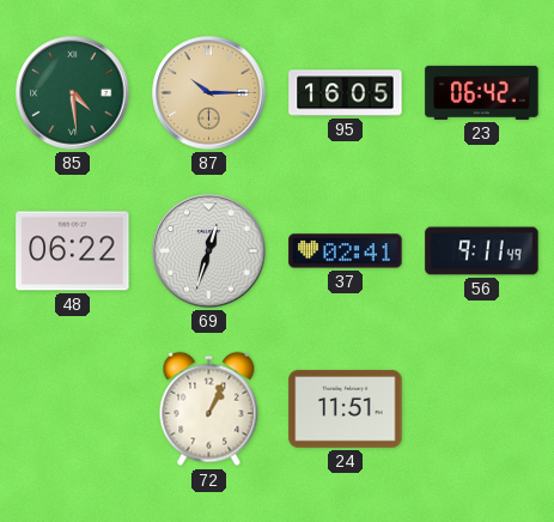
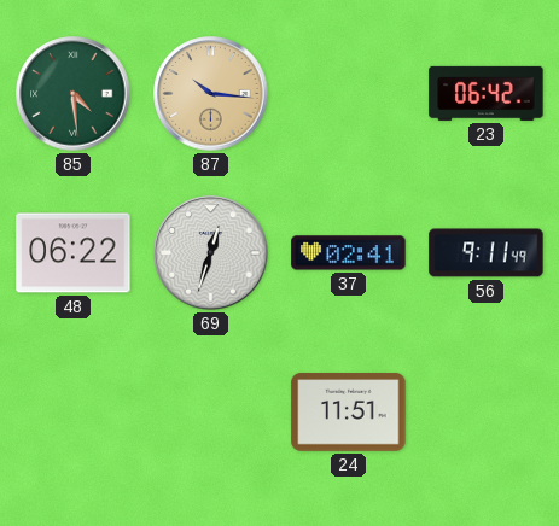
87: 10:15 -> 10:16 (211, 94)
95: 16:05 -> none (346, 93)
72: 1:04 -> none (209, 409)
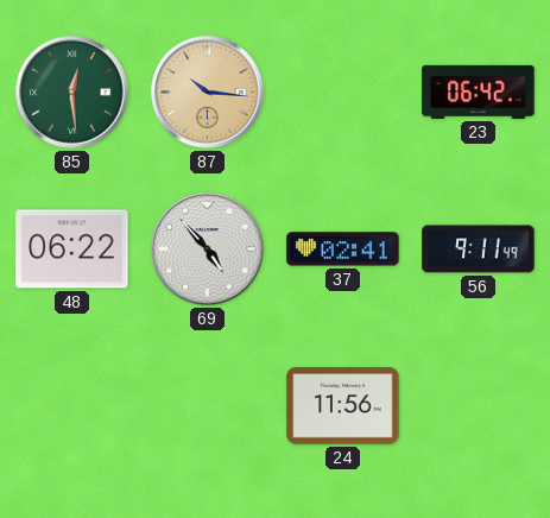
85: 4:29 -> 12:29 (72, 93)
69: 12:33 -> 4:53 (208, 249)
24: 11:51 -> 11:56 (343, 406)
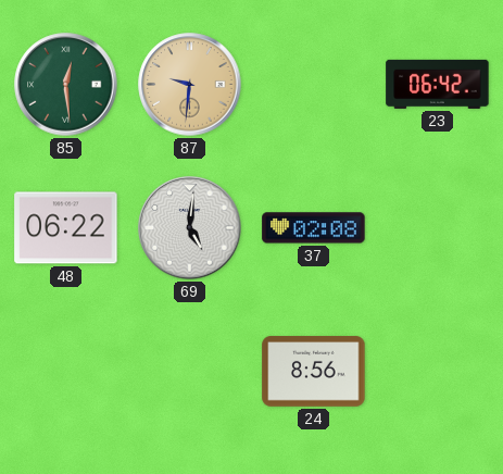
87: 10:16 -> 9:31 (190, 85)
69: 4:53 -> 5:01 (190, 228)
37: 02:41 -> 02:08 (314, 228)
56: 9:11 -> none (479, 249)
24: 11:56 -> 8:56 (314, 372)
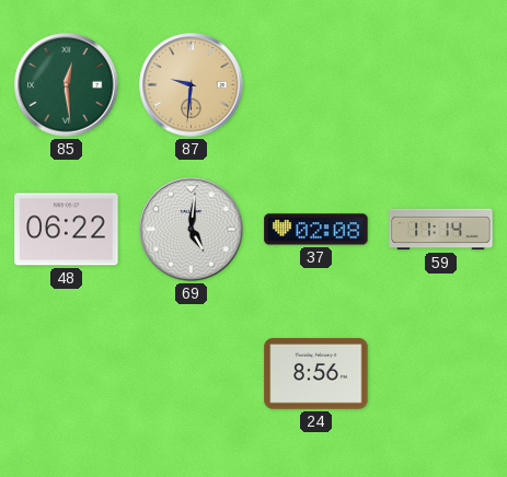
23: 06:42 -> none (438, 84)
59: none -> 11:14 (441, 230)
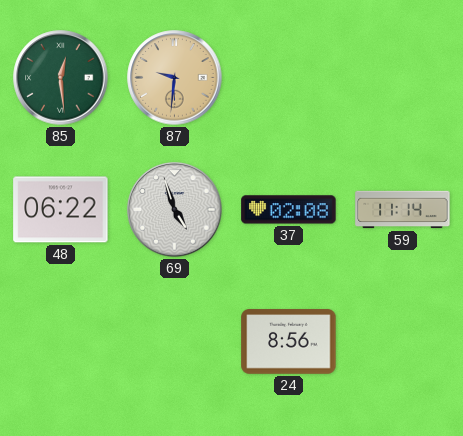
69: 5:01 -> 4:57 (175, 210)
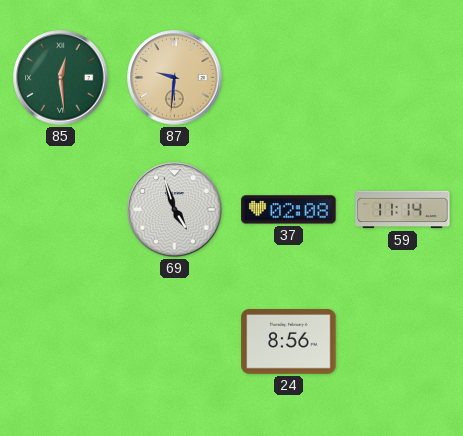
48: 06:22 -> none (61, 210)
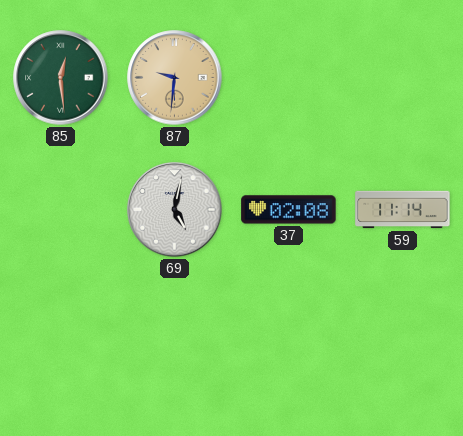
69: 4:57 -> 5:02 (175, 210)
24: 8:56 -> none (289, 342)
